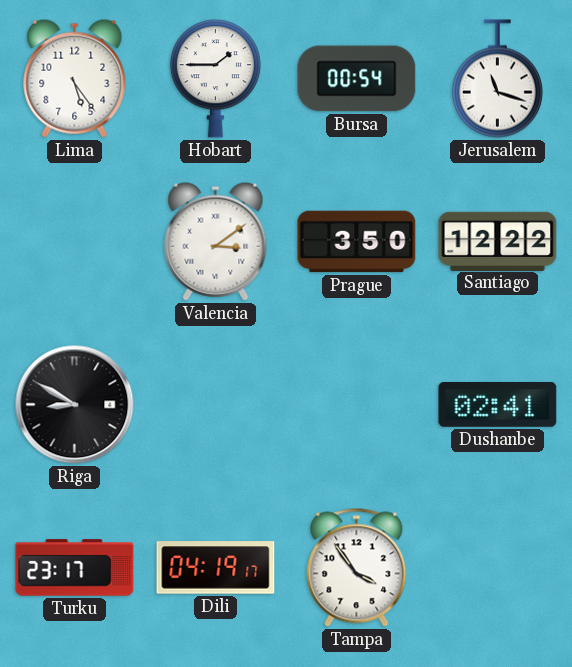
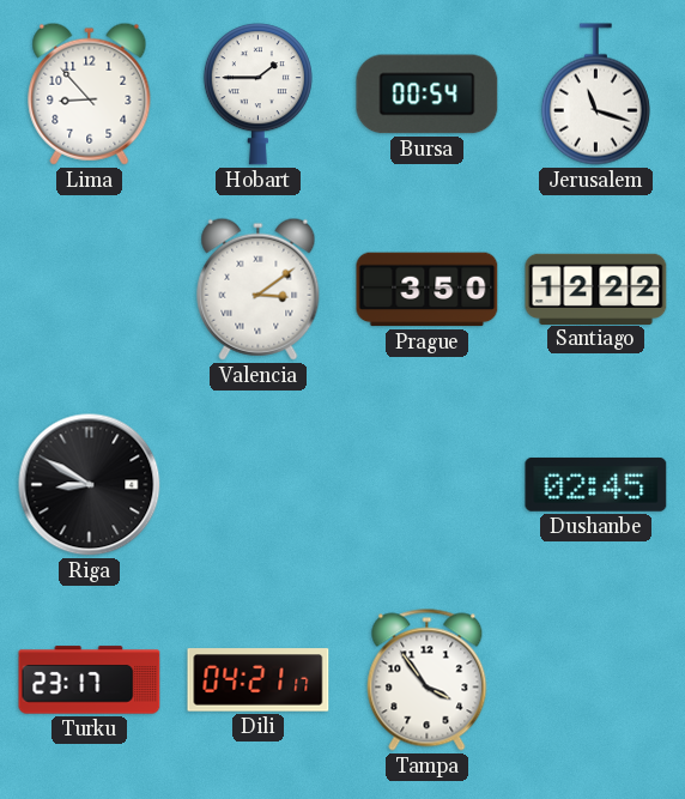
Lima: 5:24 -> 8:53 (90, 93)
Dushanbe: 02:41 -> 02:45 (596, 484)
Dili: 04:19 -> 04:21 (259, 680)
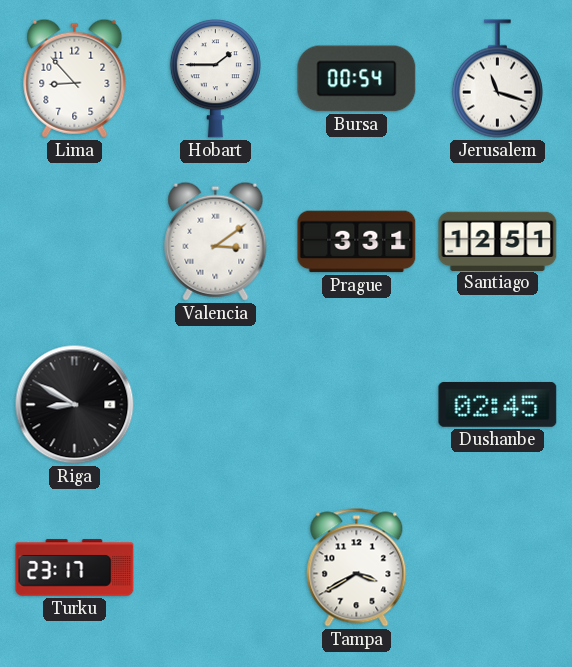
Prague: 3:50 -> 3:31 (357, 242)
Santiago: 12:22 -> 12:51 (498, 241)
Dili: 04:21 -> none (259, 680)
Tampa: 3:54 -> 3:40 (357, 568)
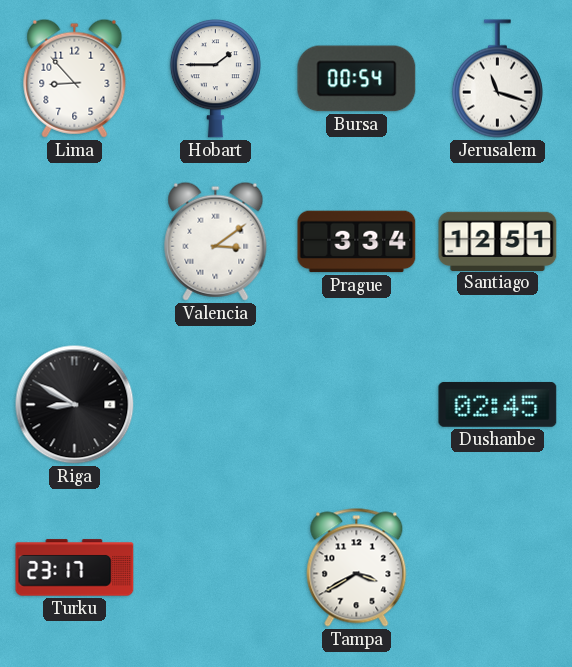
Prague: 3:31 -> 3:34 (357, 242)
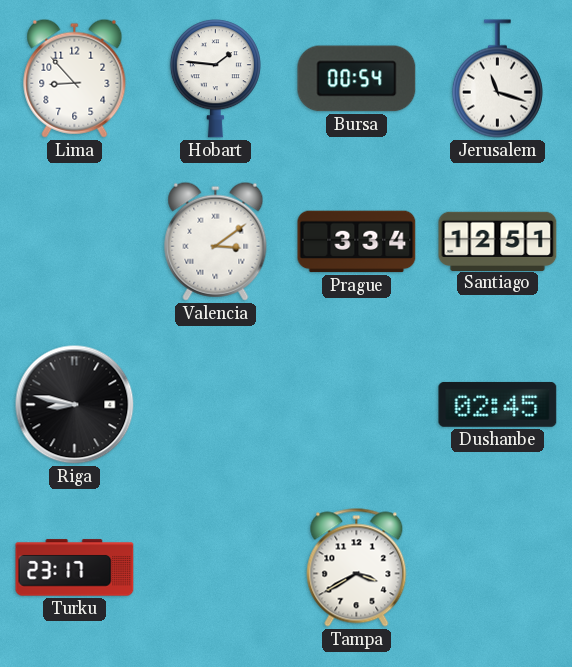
Hobart: 1:45 -> 1:46 (215, 79)
Riga: 8:50 -> 8:47 (75, 405)
